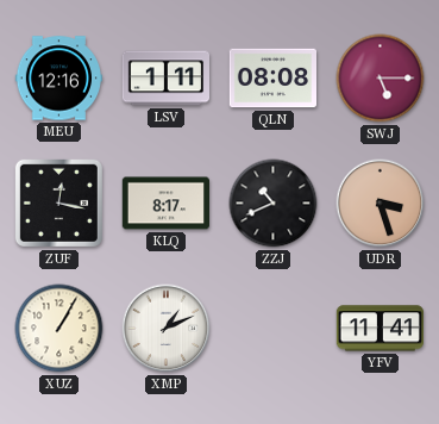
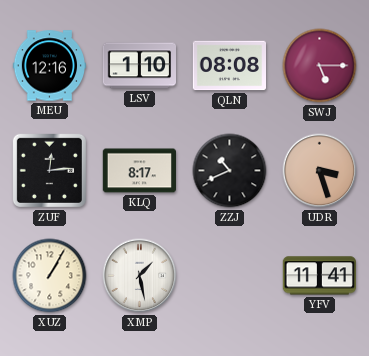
LSV: 1:11 -> 1:10 (139, 66)
ZUF: 12:17 -> 12:14 (49, 170)
XMP: 1:11 -> 1:28 (140, 276)
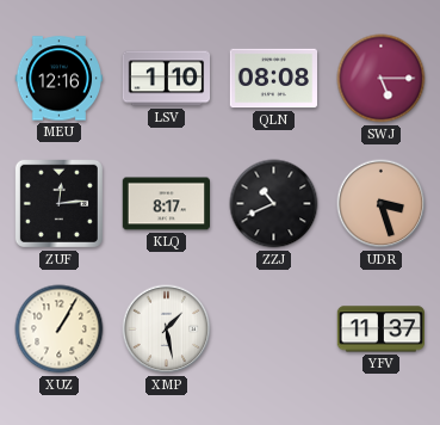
YFV: 11:41 -> 11:37 (380, 329)
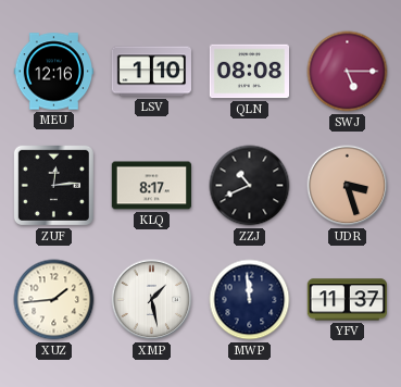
XUZ: 1:05 -> 1:44 (54, 300)
MWP: none -> 11:59 (250, 300)
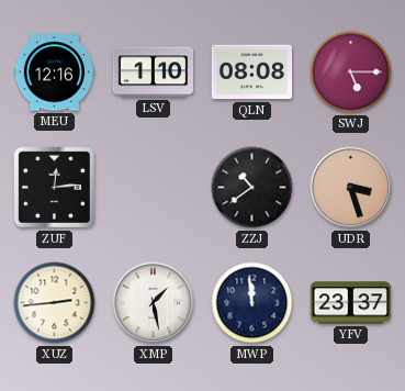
KLQ: 8:17 -> none (152, 186)
ZZJ: 10:41 -> 10:39 (252, 188)
XUZ: 1:44 -> 2:44 (55, 303)
YFV: 11:37 -> 23:37 (350, 303)
